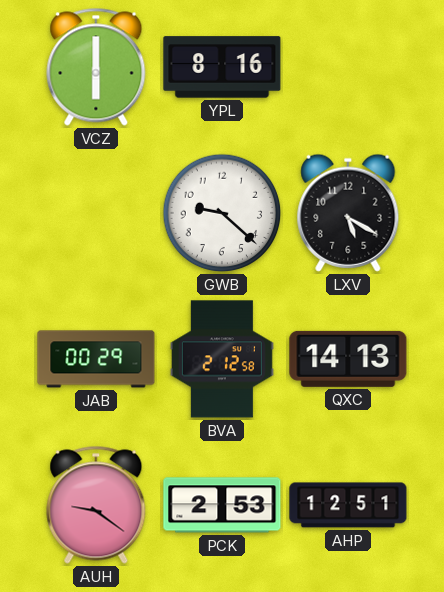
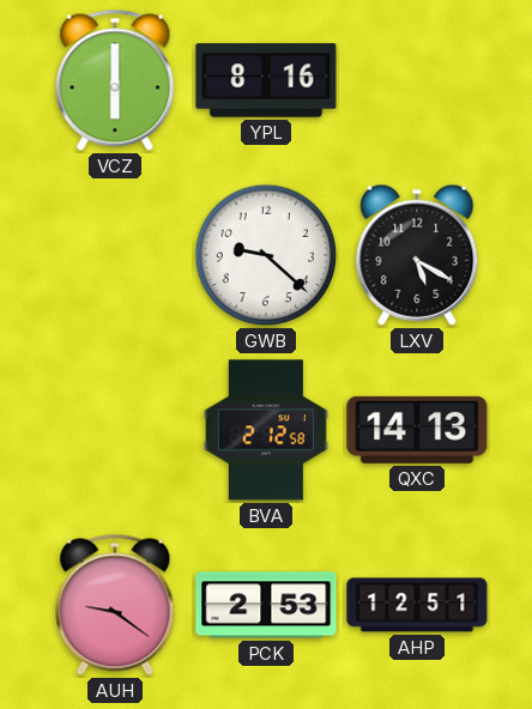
JAB: 00:29 -> none (96, 359)
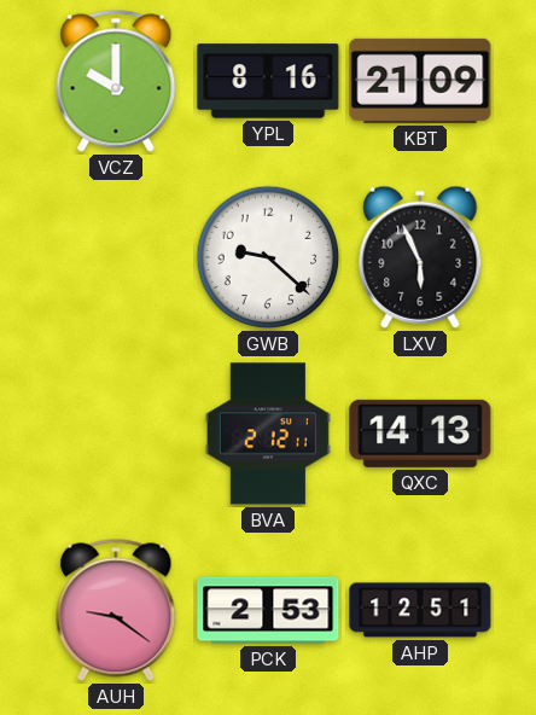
VCZ: 6:00 -> 10:00 (116, 81)
KBT: none -> 21:09 (420, 81)
LXV: 5:20 -> 5:56 (420, 257)
BVA: 2:12:58 -> 2:12:11 (268, 434)
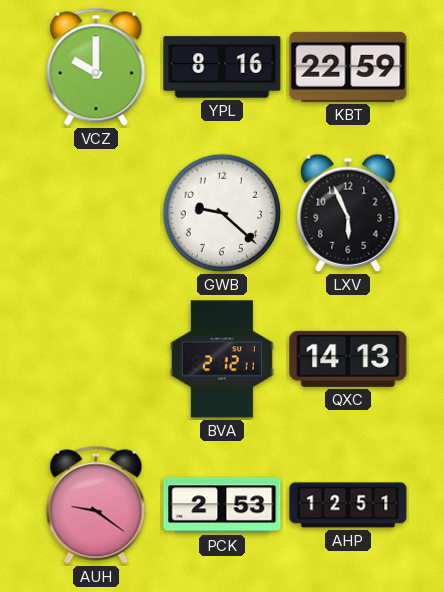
KBT: 21:09 -> 22:59 (348, 67)
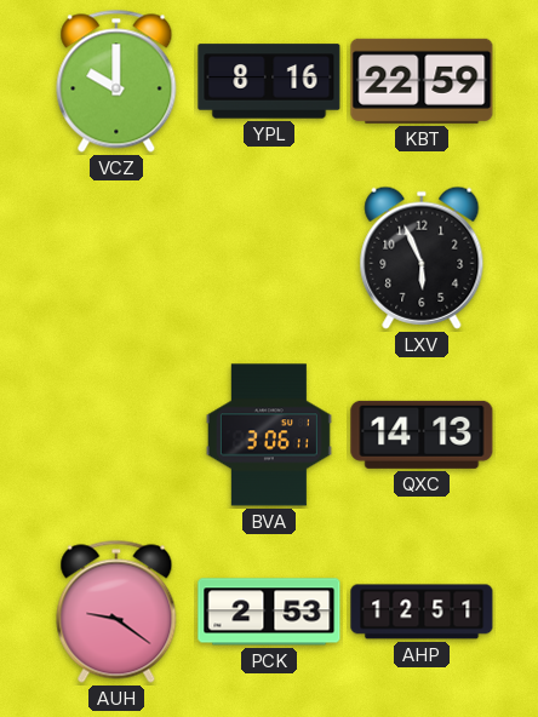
GWB: 9:22 -> none (222, 213)
BVA: 2:12 -> 3:06 (269, 435)
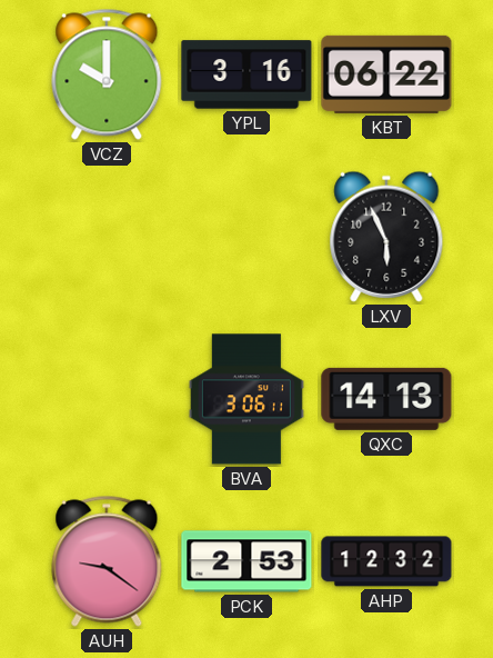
YPL: 8:16 -> 3:16 (247, 74)
KBT: 22:59 -> 06:22 (386, 74)
AHP: 12:51 -> 12:32 (386, 561)
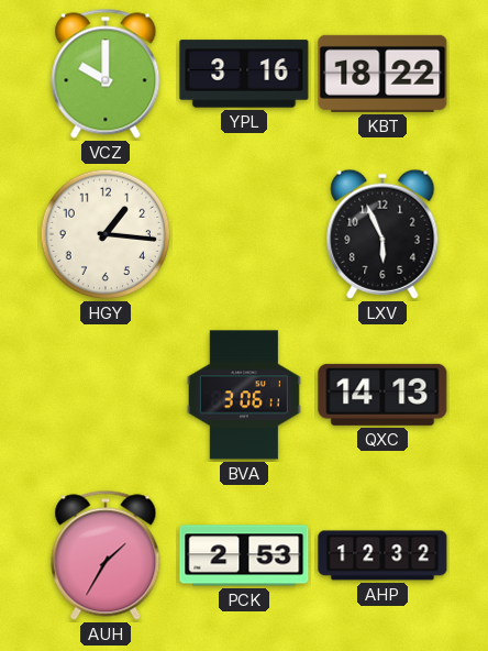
KBT: 06:22 -> 18:22 (382, 74)
HGY: none -> 1:16 (106, 234)
AUH: 9:21 -> 1:35 (106, 555)
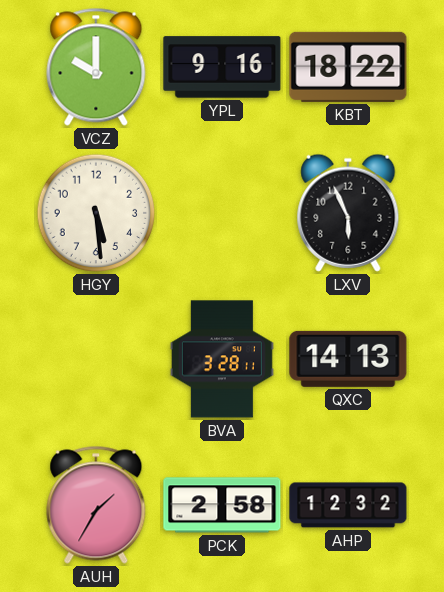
YPL: 3:16 -> 9:16 (222, 67)
HGY: 1:16 -> 5:29 (96, 213)
BVA: 3:06 -> 3:28 (222, 359)
PCK: 2:53 -> 2:58 (222, 505)
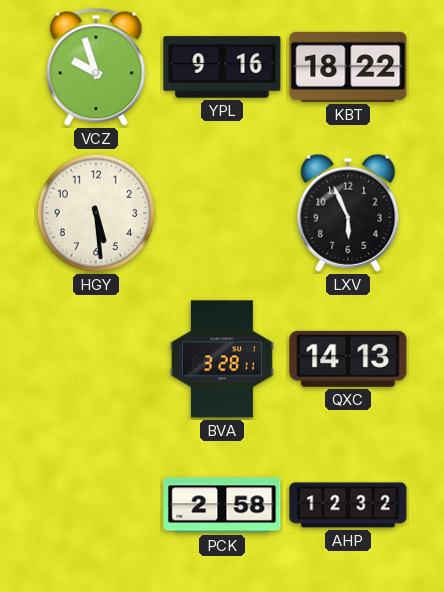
VCZ: 10:00 -> 9:57 (96, 67)
AUH: 1:35 -> none (96, 505)
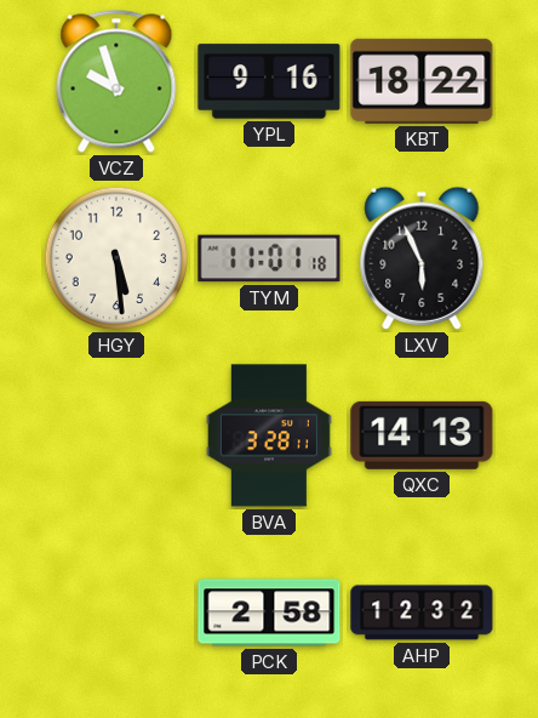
TYM: none -> 11:01 (269, 258)
